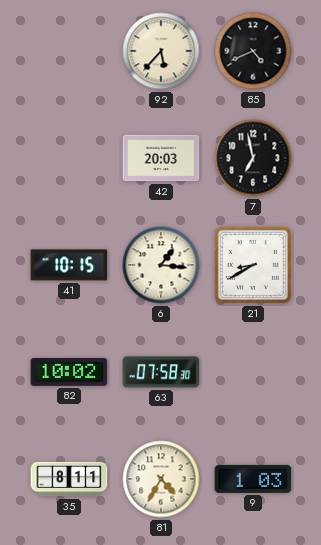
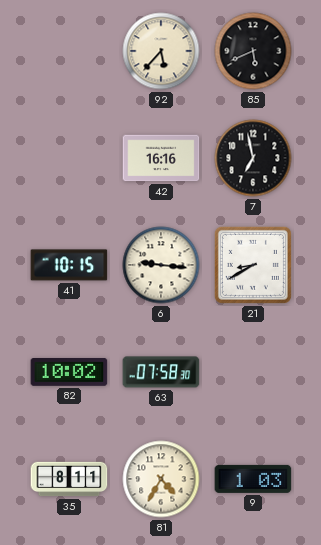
85: 4:41 -> 5:41 (253, 51)
42: 20:03 -> 16:16 (161, 158)
6: 1:16 -> 9:16 (161, 265)
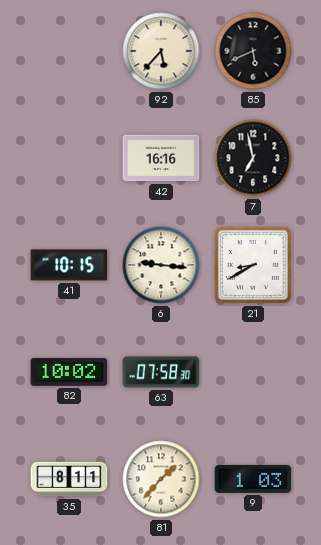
81: 4:35 -> 1:37 (161, 479)
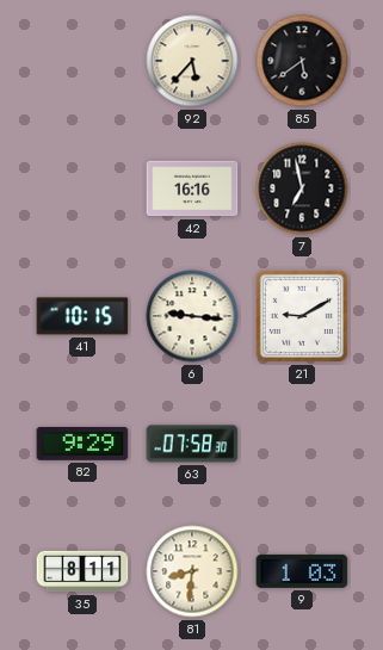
85: 5:41 -> 5:39 (302, 61)
21: 8:40 -> 9:10 (302, 316)
82: 10:02 -> 9:29 (82, 445)
81: 1:37 -> 8:31 (192, 571)
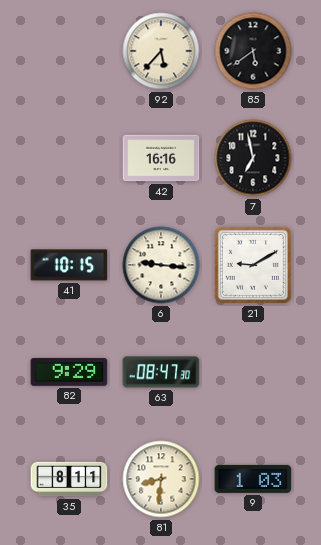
63: 07:58 -> 08:47 (161, 372)
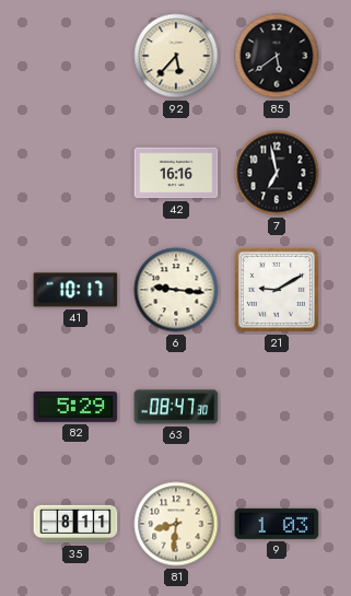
41: 10:15 -> 10:17 (75, 290)
82: 9:29 -> 5:29 (75, 408)
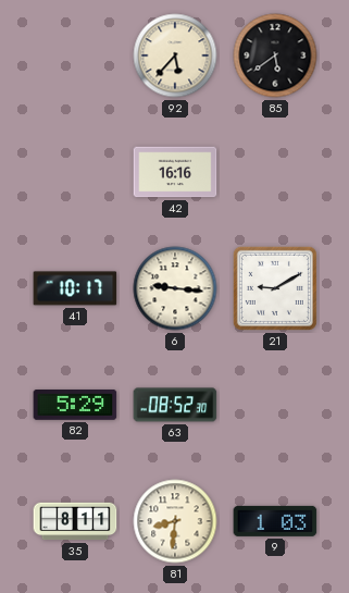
7: 6:58 -> none (277, 173)
63: 08:47 -> 08:52 (175, 405)
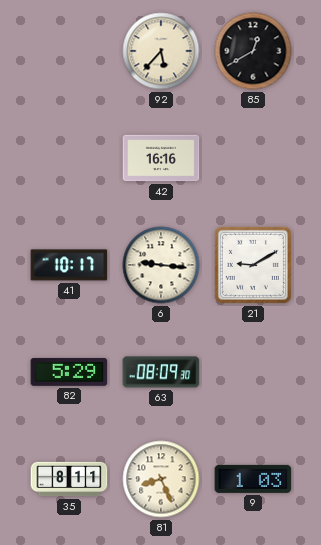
85: 5:39 -> 12:40 (253, 51)
63: 08:52 -> 08:09 (161, 372)
81: 8:31 -> 8:26 (161, 479)
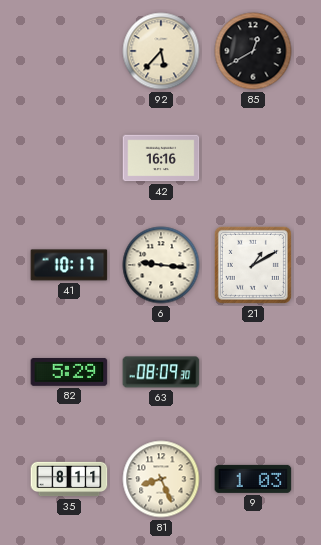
21: 9:10 -> 1:10 (253, 265)
